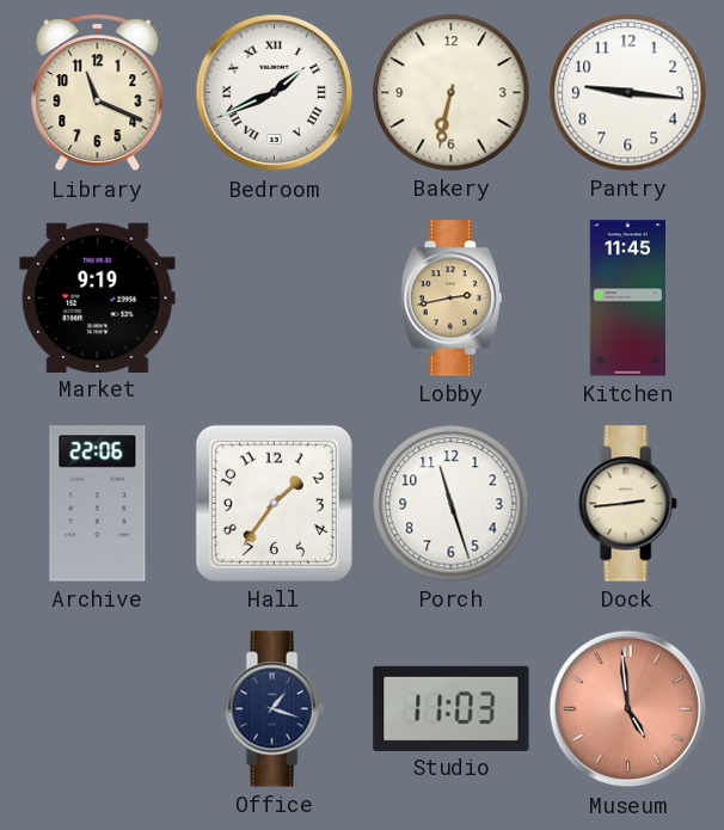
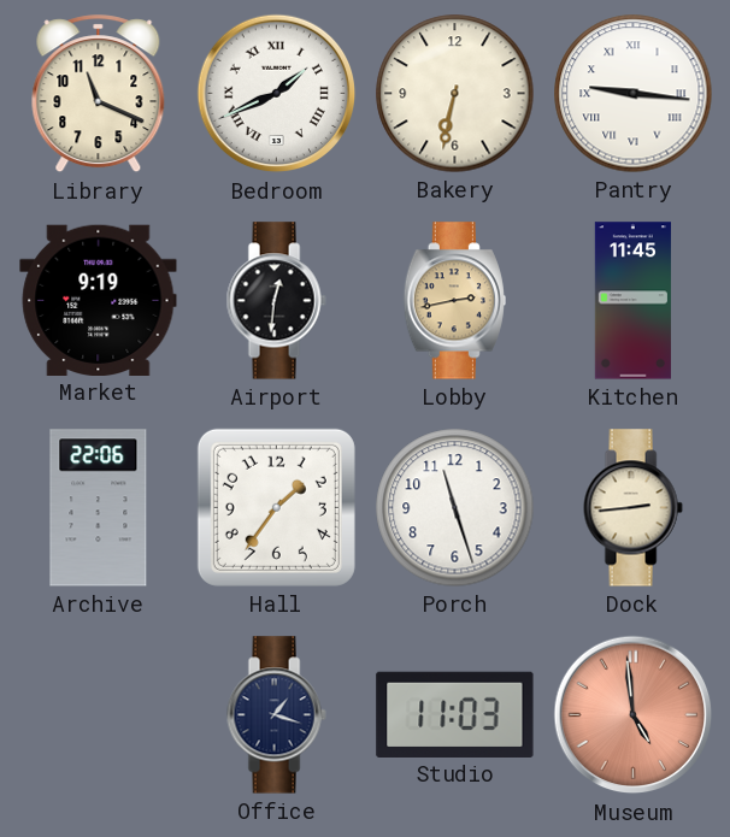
Pantry numerals: Arabic -> Roman (634, 94)
Airport: none -> 12:31 (276, 301)
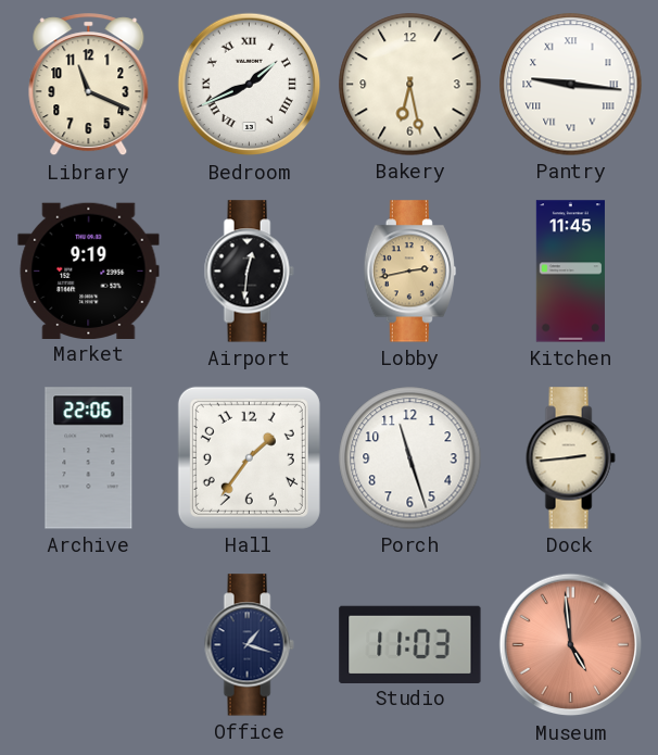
Bakery: 6:32 -> 6:28 (410, 85)
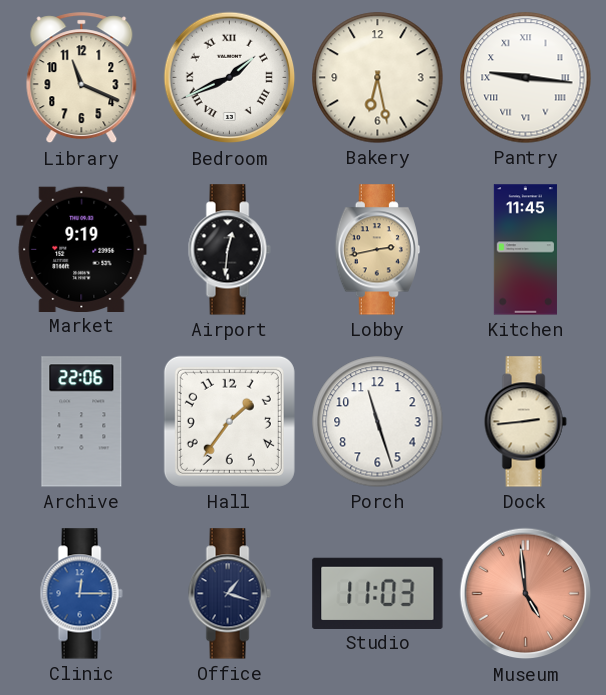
Clinic: none -> 12:15 (81, 594)
